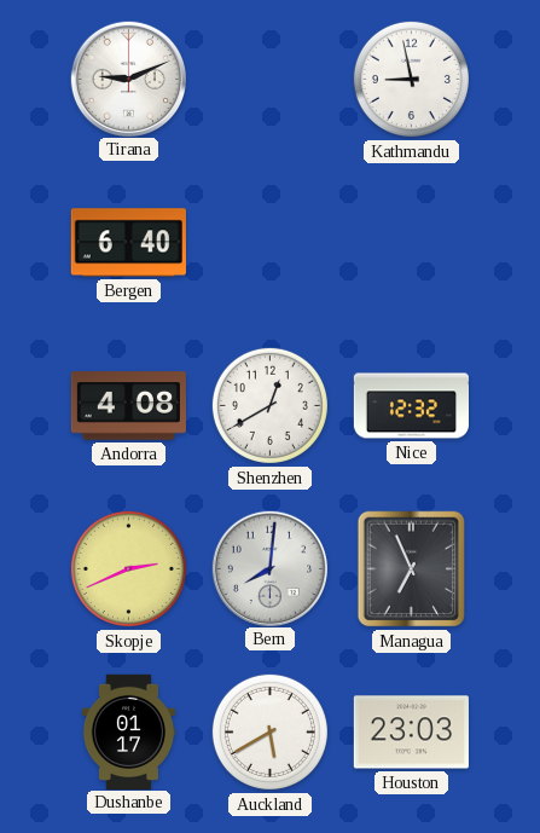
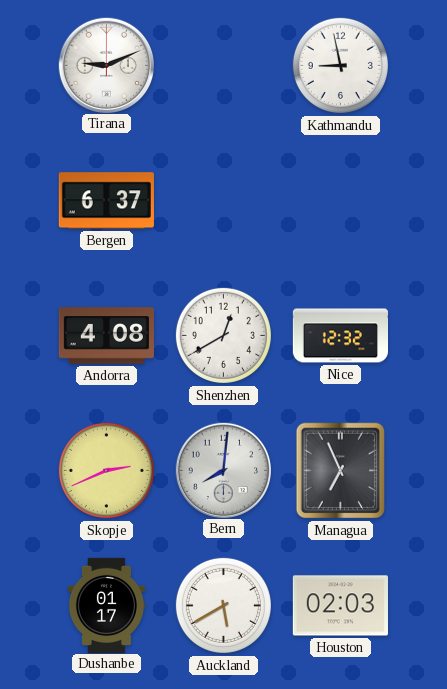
Bergen: 6:40 -> 6:37 (106, 201)
Houston: 23:03 -> 02:03 (340, 606)
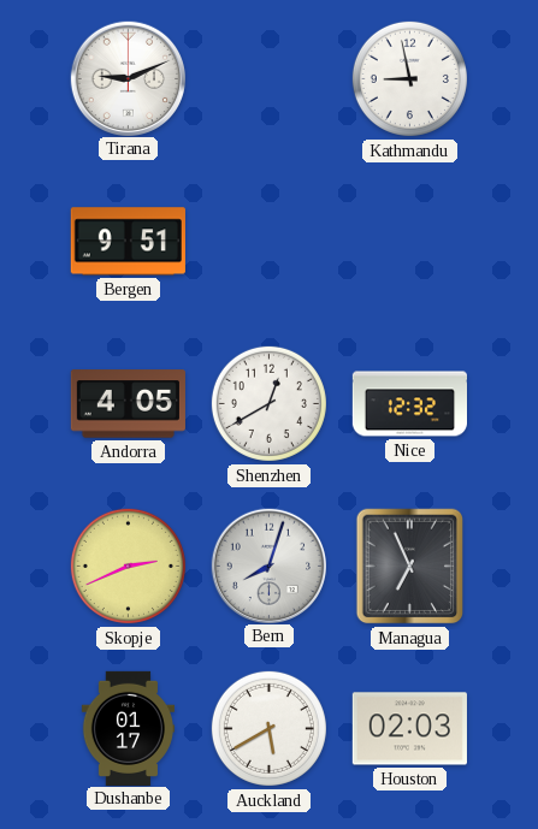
Bergen: 6:37 -> 9:51 (128, 242)
Andorra: 4:08 -> 4:05 (128, 404)
Bern: 8:01 -> 8:03 (268, 566)
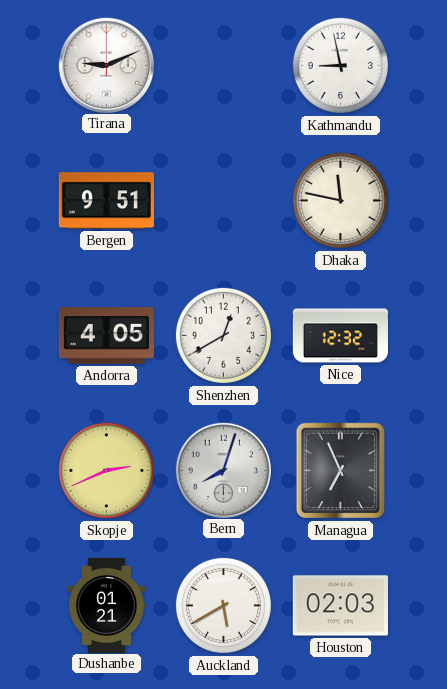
Dhaka: none -> 11:47 (340, 200)
Dushanbe: 01:17 -> 01:21 (106, 605)
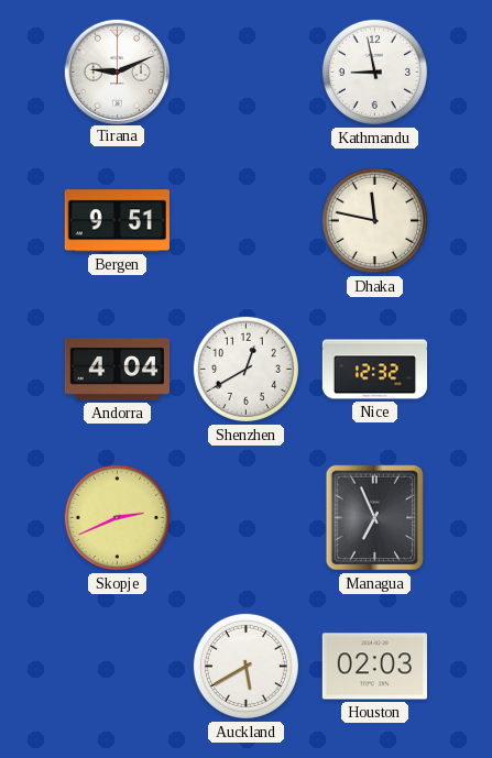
Andorra: 4:05 -> 4:04 (117, 370)
Bern: 8:03 -> none (223, 470)
Dushanbe: 01:21 -> none (106, 605)
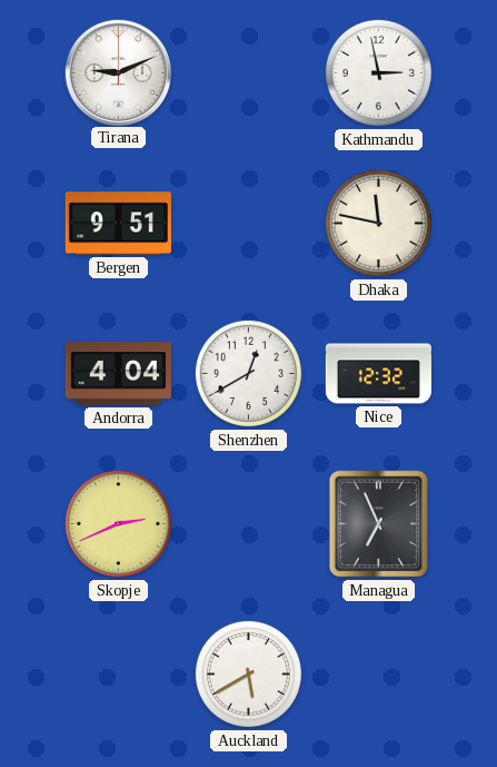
Kathmandu: 8:58 -> 2:58 (378, 72)
Houston: 02:03 -> none (374, 667)
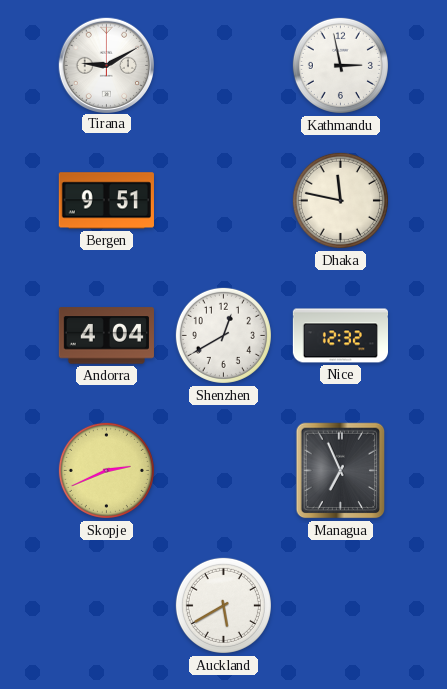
Tirana: 9:11 -> 9:10 (106, 65)
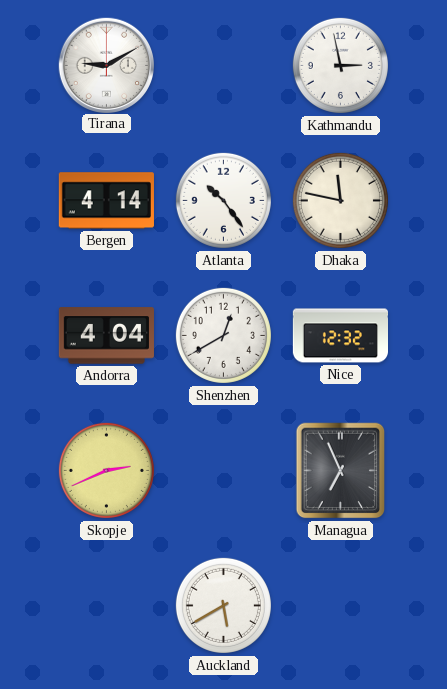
Bergen: 9:51 -> 4:14 (106, 201)
Atlanta: none -> 10:24 (223, 200)
